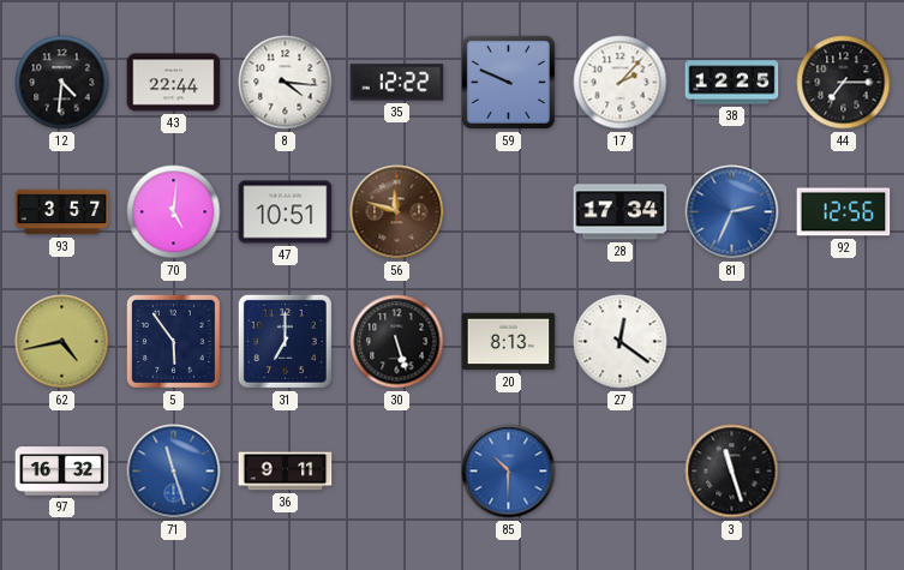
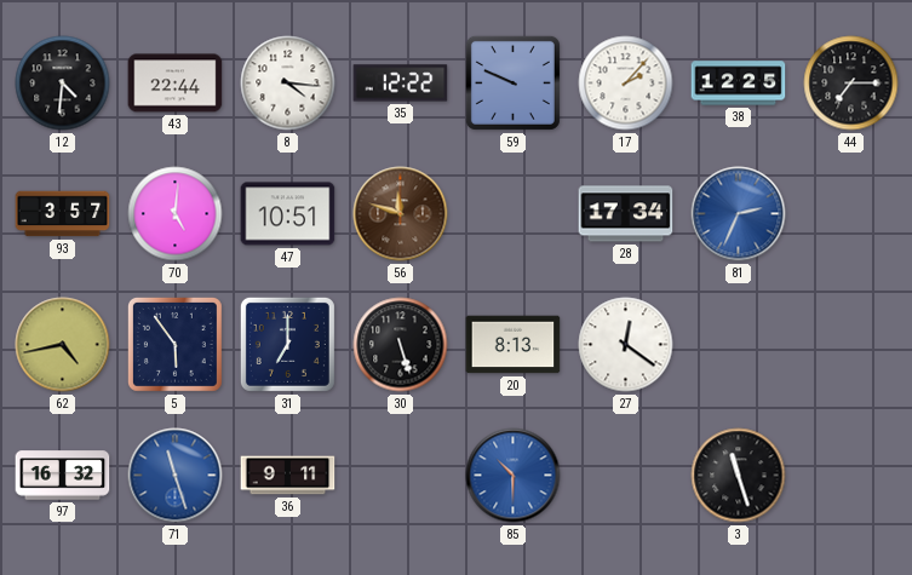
92: 12:56 -> none (844, 212)
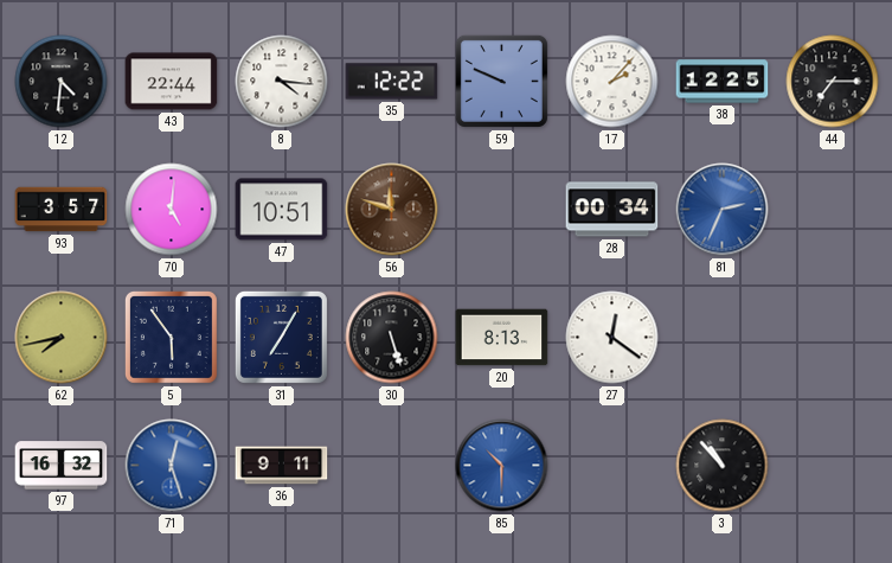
28: 17:34 -> 00:34 (612, 210)
62: 4:43 -> 7:43 (62, 338)
31: 7:00 -> 7:05 (281, 337)
71: 11:27 -> 12:27 (172, 466)
3: 11:27 -> 10:53 (723, 466)
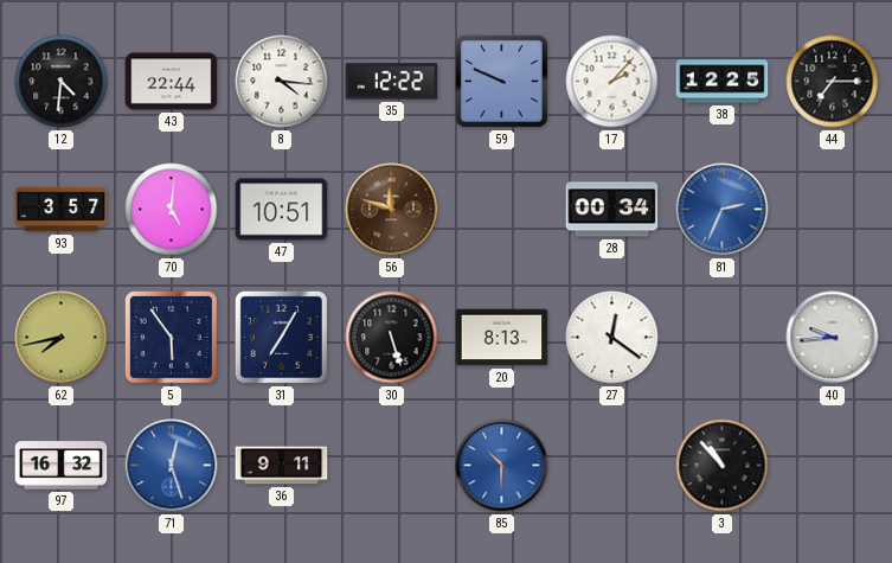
40: none -> 9:44 (833, 338)
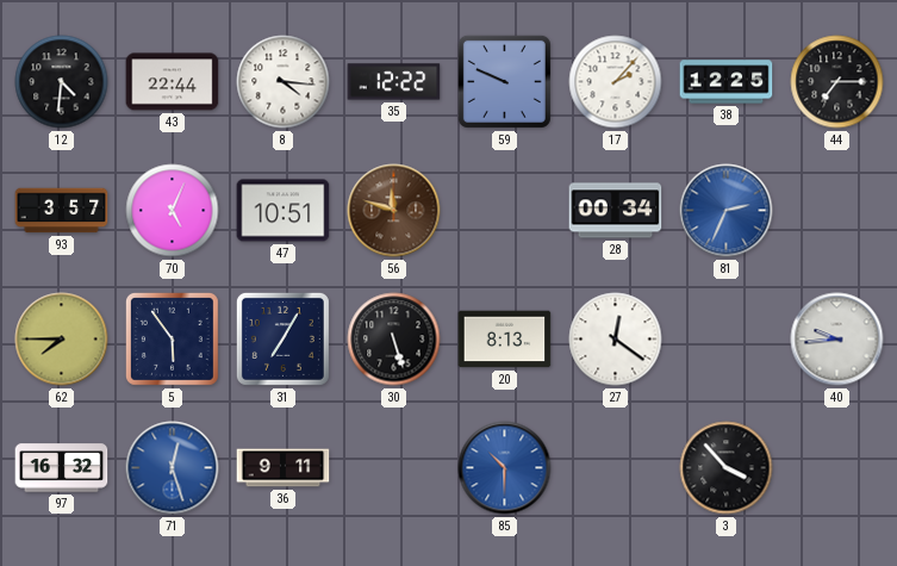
70: 5:01 -> 5:04 (173, 211)
62: 7:43 -> 7:45 (62, 340)
3: 10:53 -> 3:53 (727, 468)
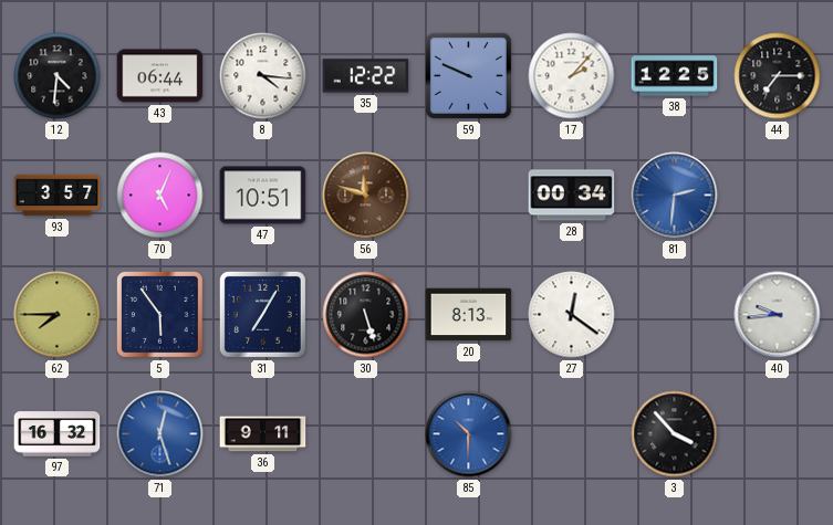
43: 22:44 -> 06:44 (160, 76)
81: 2:34 -> 2:31 (675, 196)
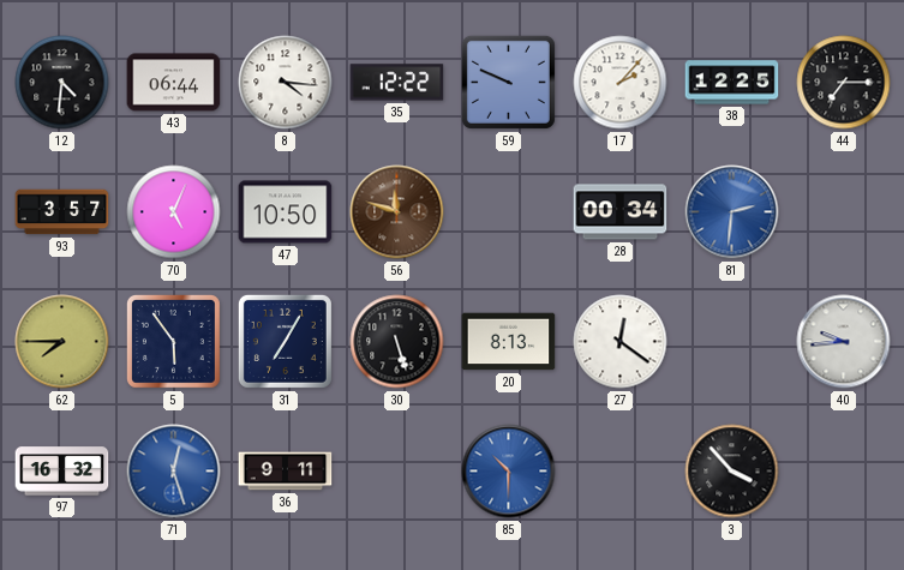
47: 10:51 -> 10:50 (286, 212)
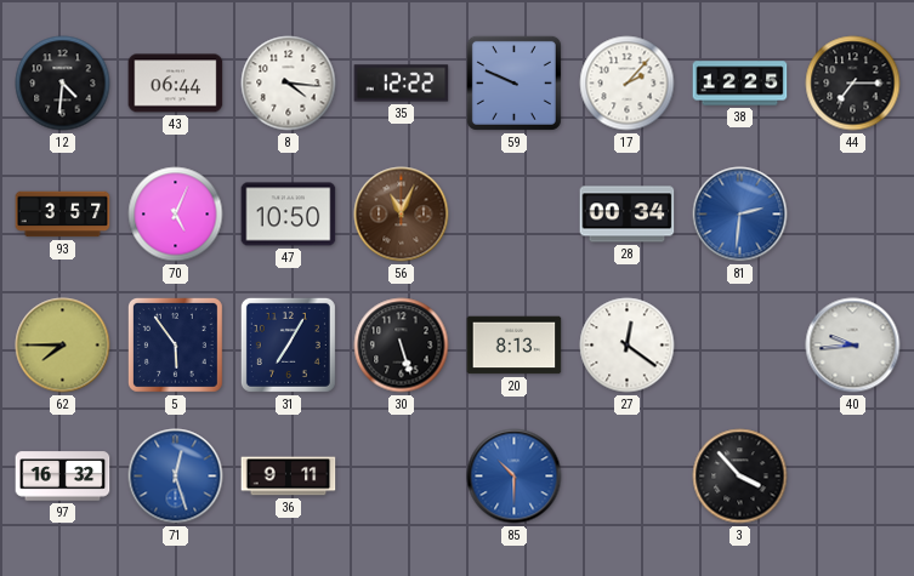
56: 11:48 -> 11:04 (402, 215)
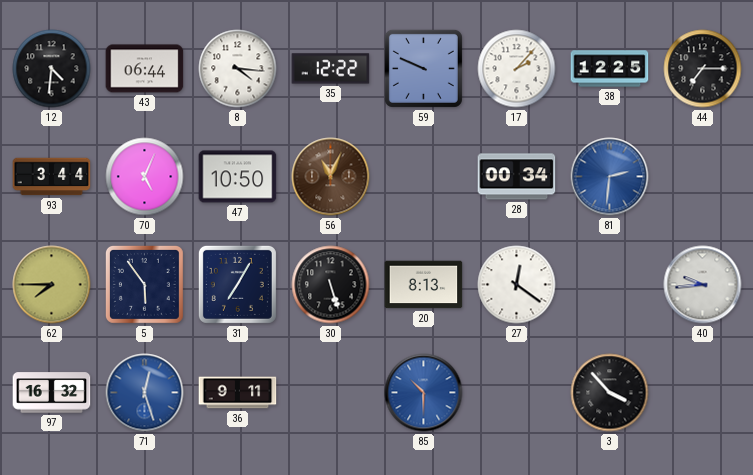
93: 3:57 -> 3:44 (52, 177)
